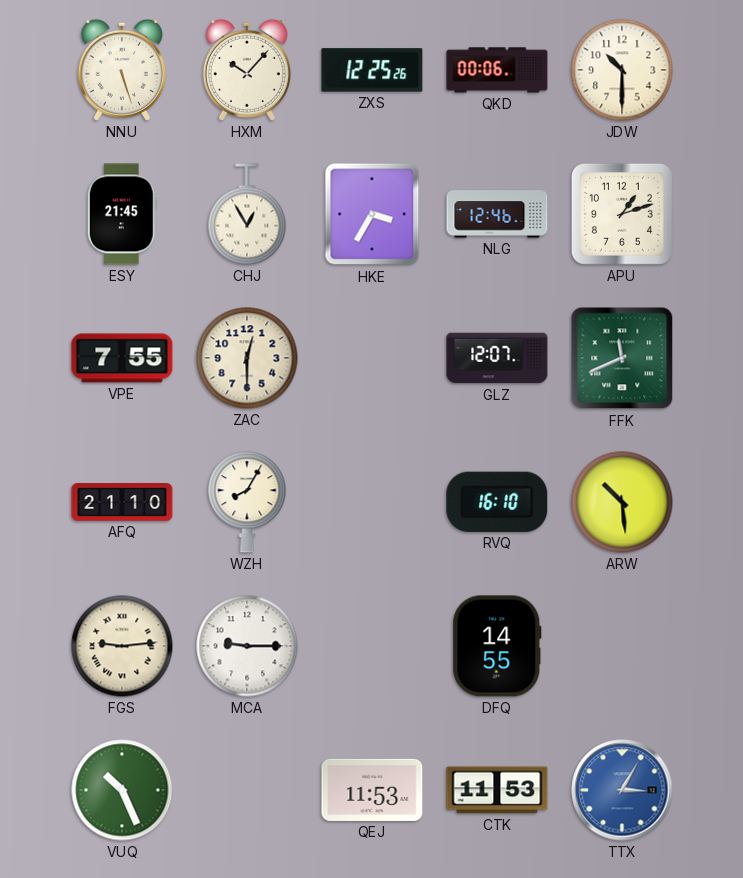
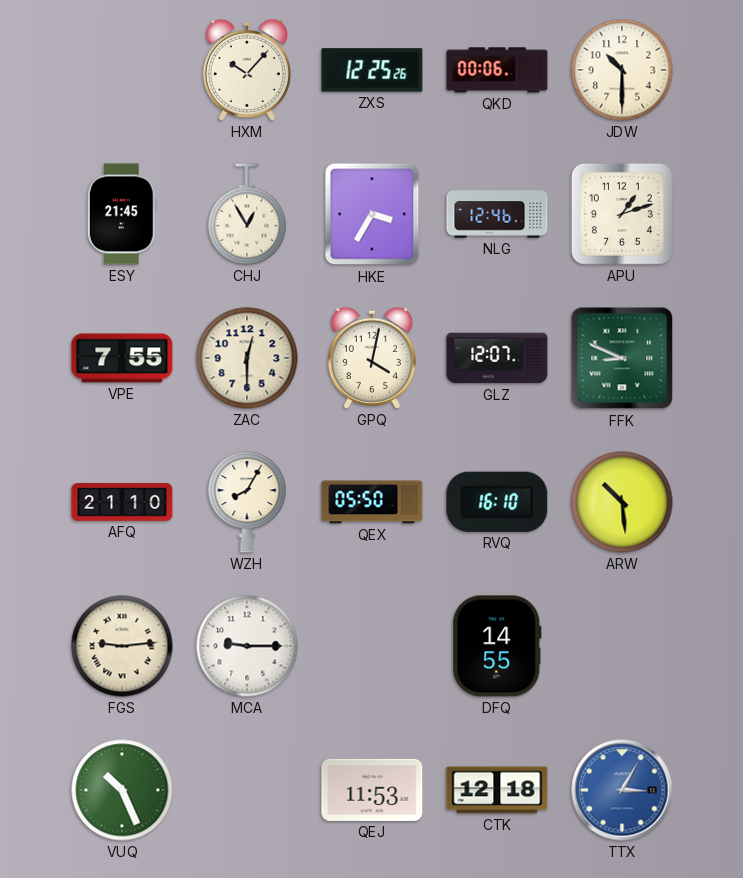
NNU: 5:27 -> none (122, 70)
GPQ: none -> 4:02 (372, 358)
FFK: 11:41 -> 8:49 (622, 358)
QEX: none -> 05:50 (372, 502)
CTK: 11:53 -> 12:18 (497, 790)
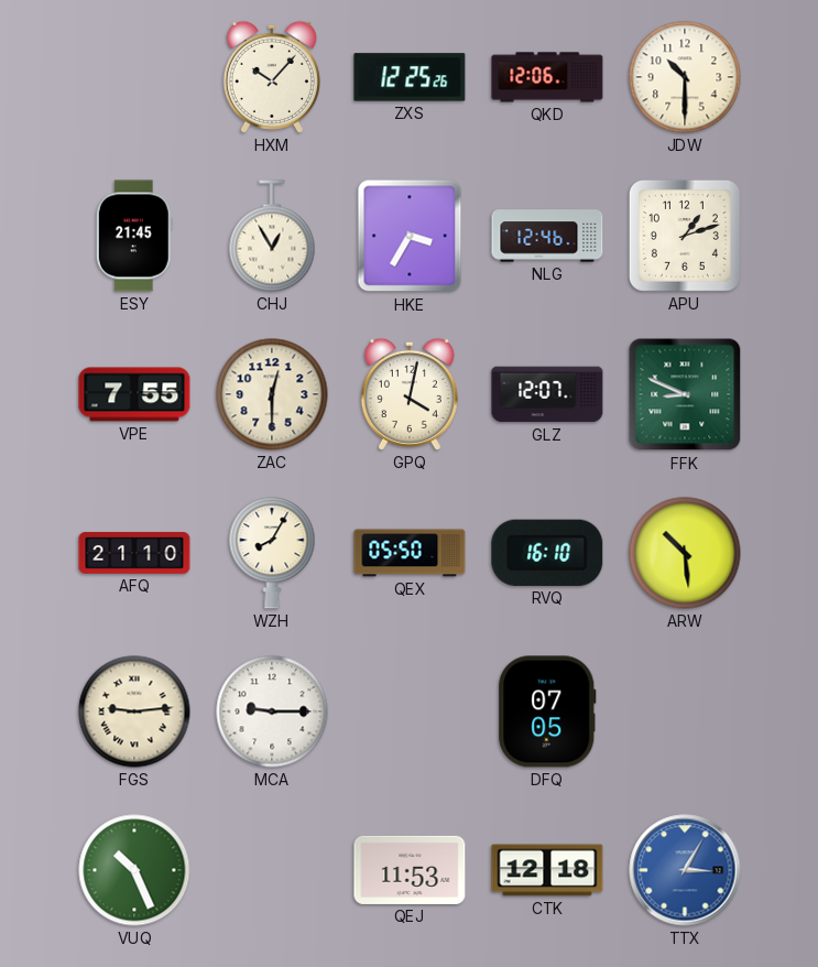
QKD: 00:06 -> 12:06 (547, 77)
DFQ: 14:55 -> 07:05 (547, 711)
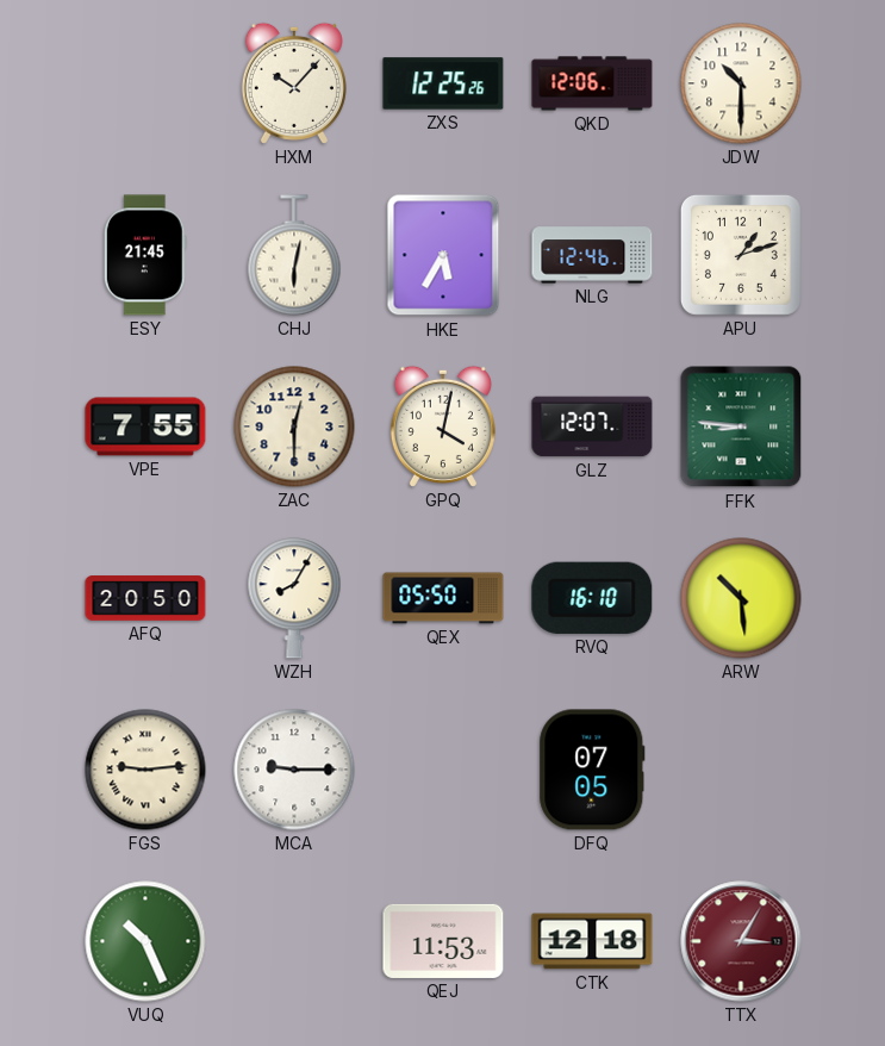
CHJ: 12:55 -> 6:02 (294, 255)
HKE: 3:35 -> 5:35 (443, 255)
FFK: 8:49 -> 8:46 (741, 427)
AFQ: 21:10 -> 20:50 (145, 598)
TTX dial: blue -> burgundy (741, 941)
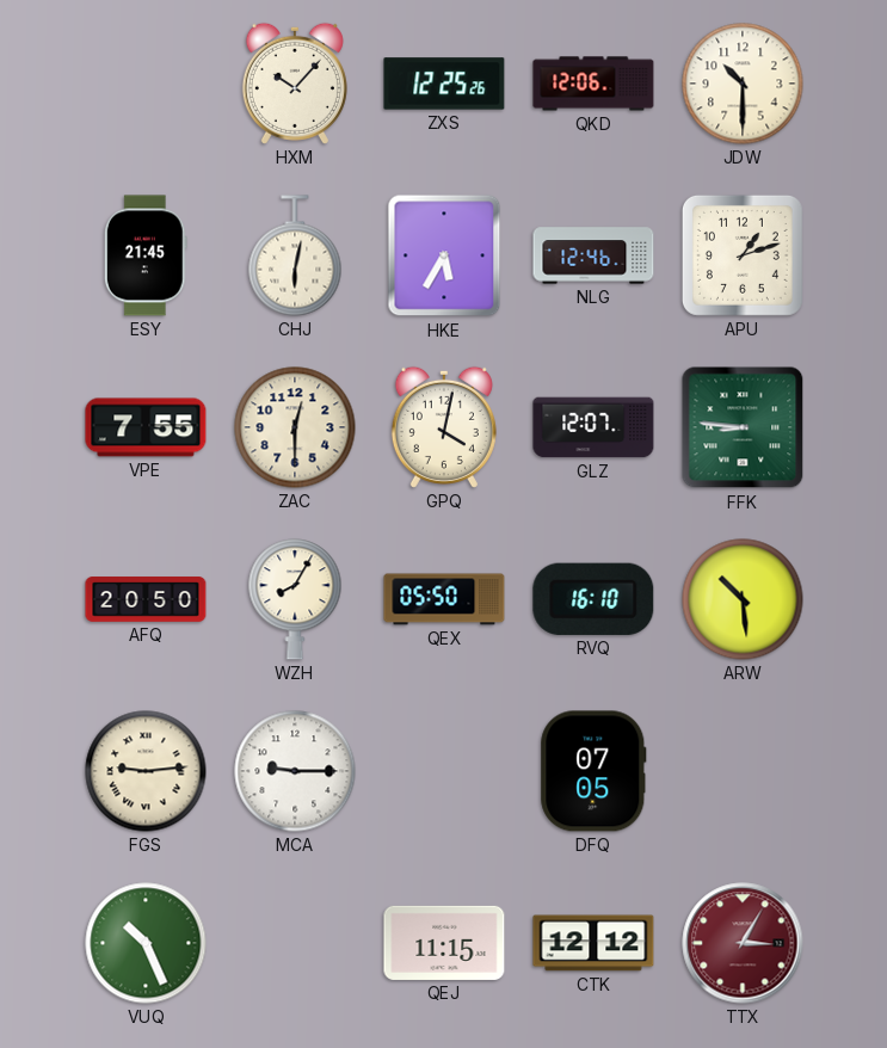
QEJ: 11:53 -> 11:15 (444, 943)
CTK: 12:18 -> 12:12 (593, 943)
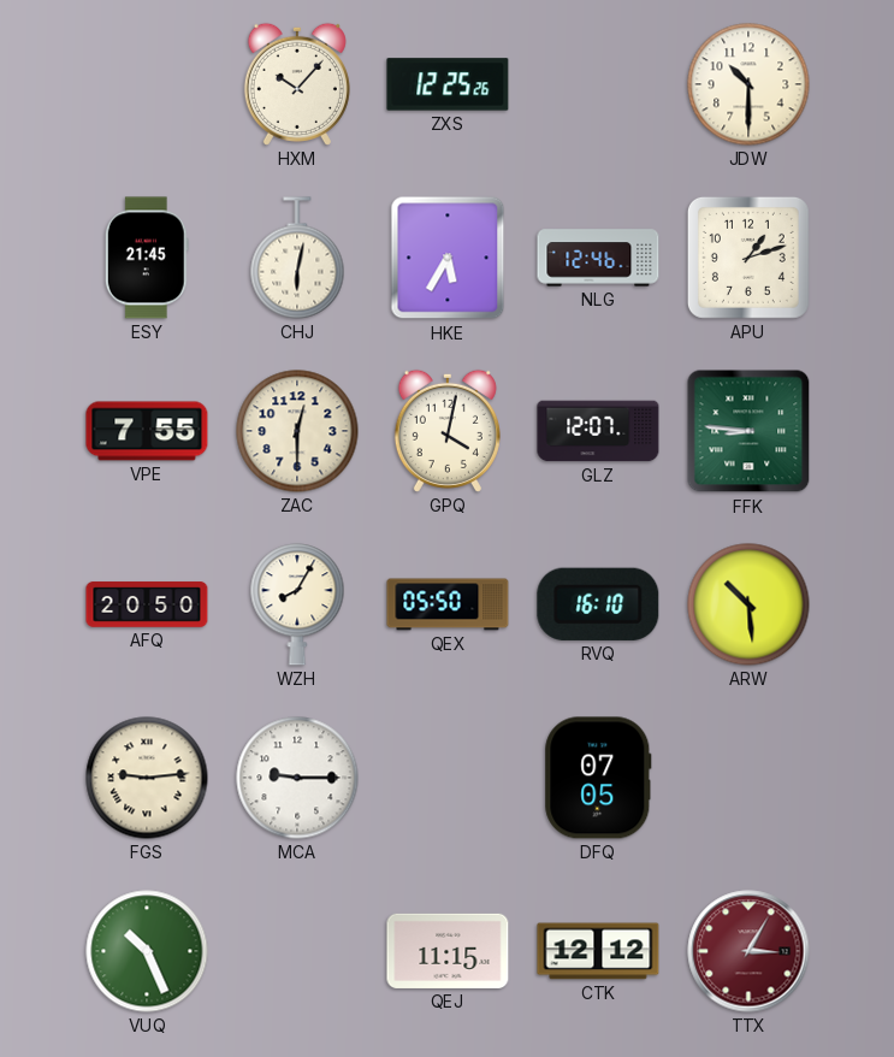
QKD: 12:06 -> none (593, 84)
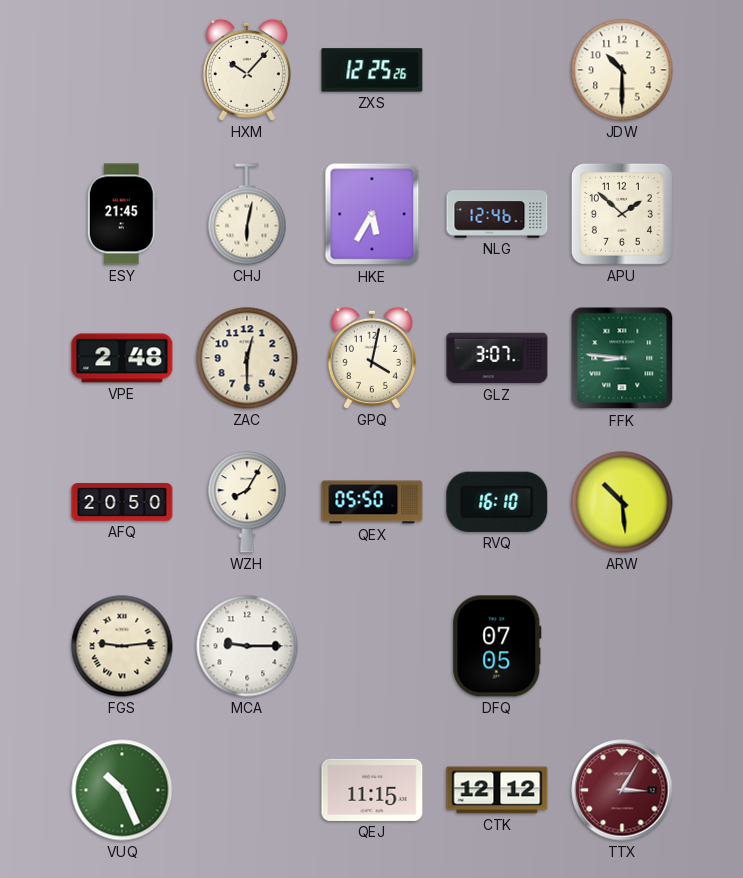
APU: 1:12 -> 1:52 (622, 214)
VPE: 7:55 -> 2:48 (122, 358)
GLZ: 12:07 -> 3:07 (497, 358)
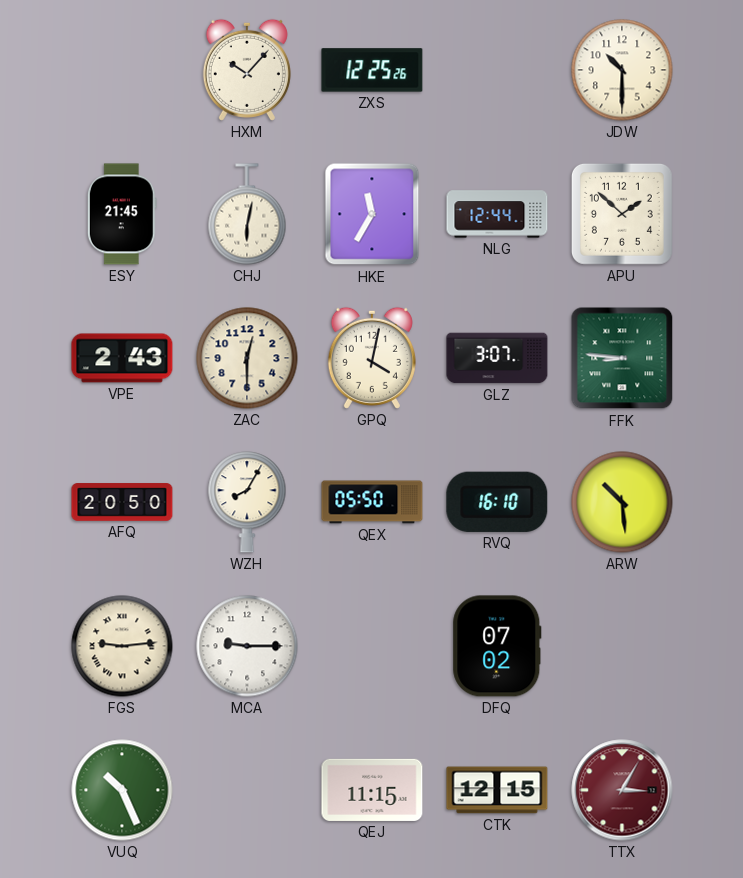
HKE: 5:35 -> 11:35 (372, 214)
NLG: 12:46 -> 12:44 (497, 214)
VPE: 2:48 -> 2:43 (122, 358)
DFQ: 07:05 -> 07:02 (497, 646)
CTK: 12:12 -> 12:15 (497, 790)
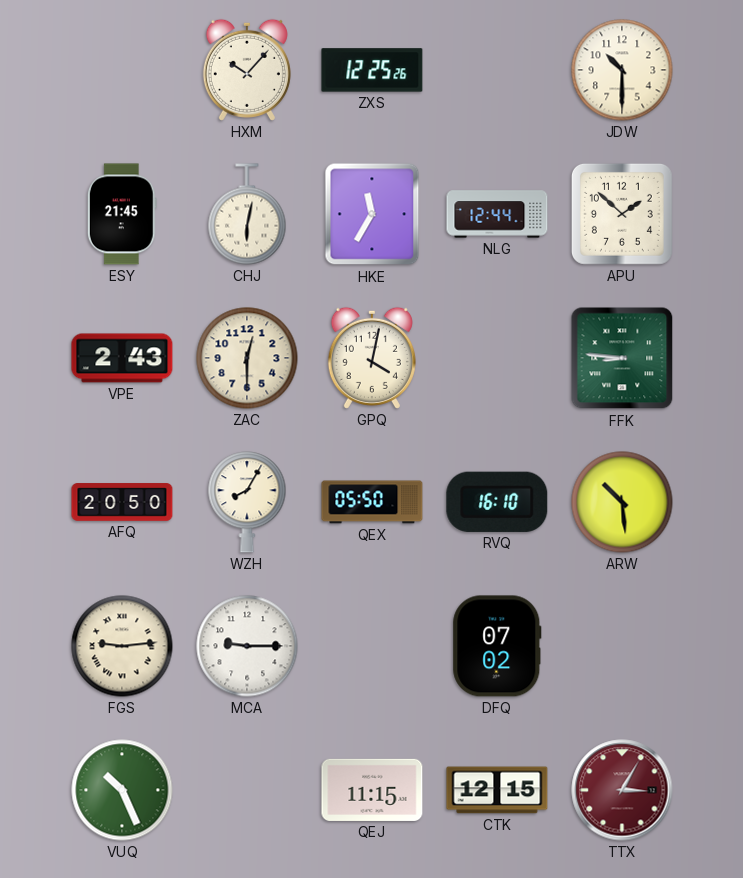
GLZ: 3:07 -> none (497, 358)
